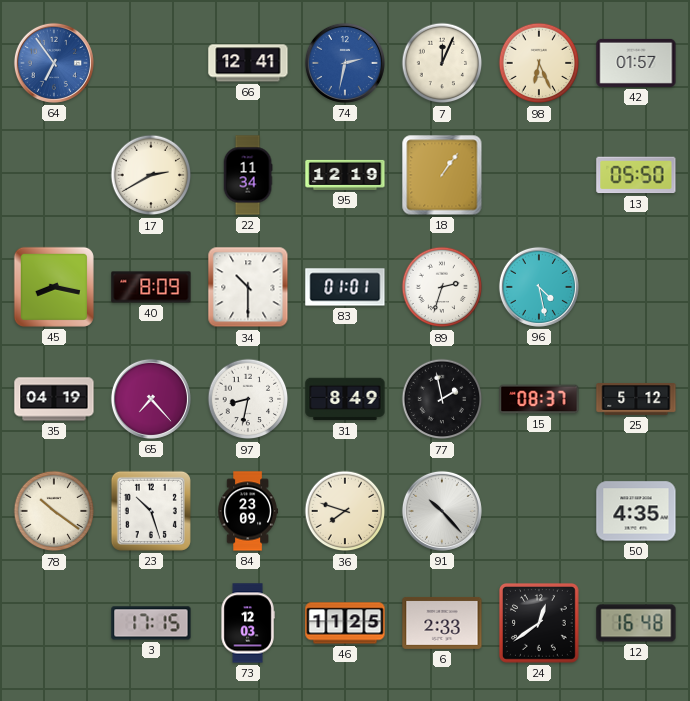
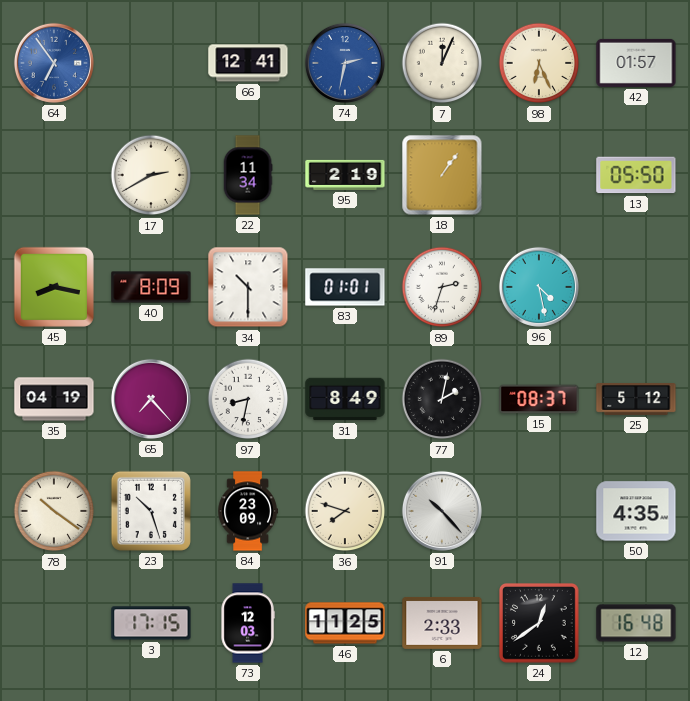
95: 12:19 -> 2:19 (345, 175)
77: 1:58 -> 2:02 (442, 399)
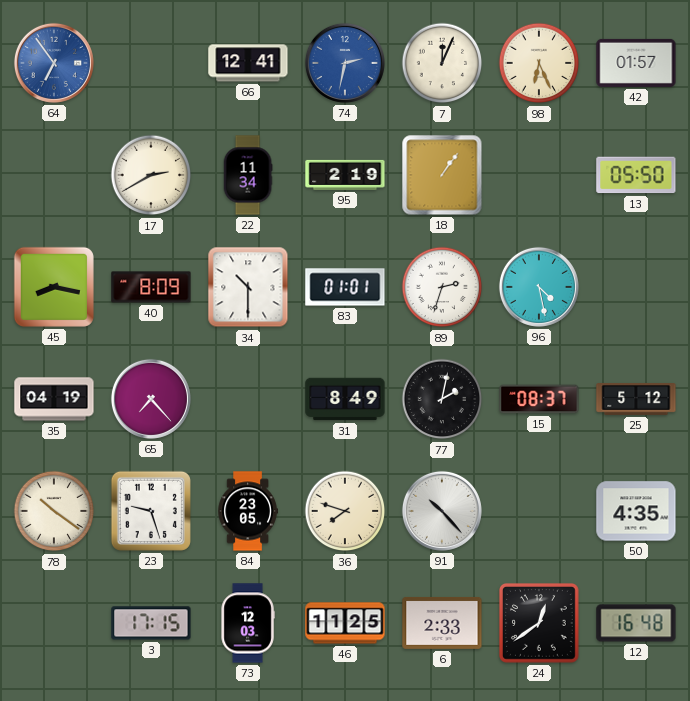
97: 8:32 -> none (248, 399)
23: 10:27 -> 9:27 (151, 511)
84: 23:09 -> 23:05 (248, 511)
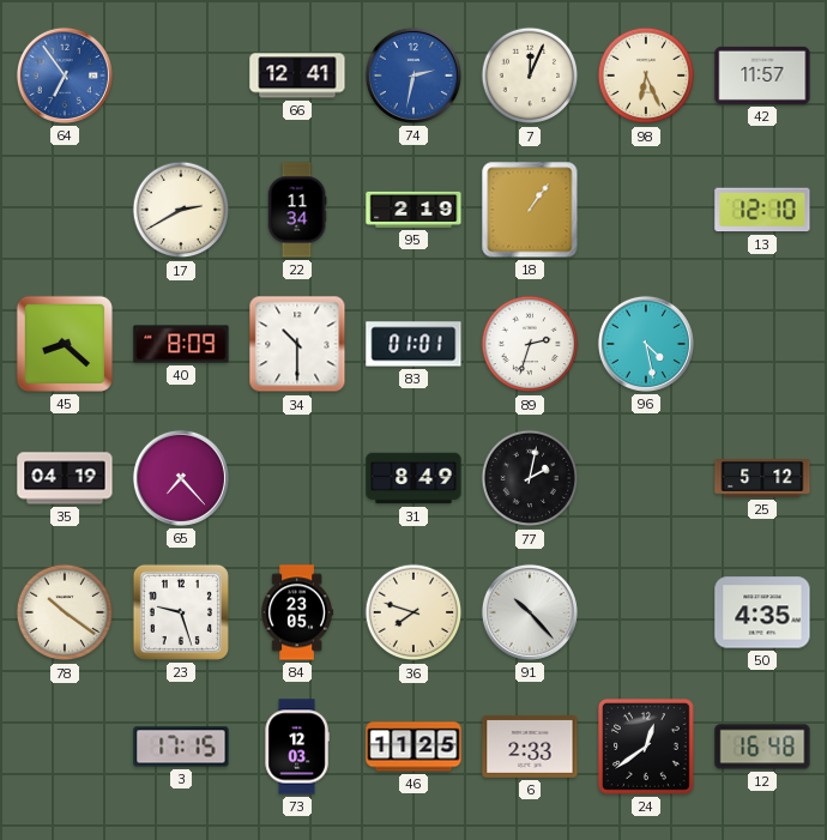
42: 01:57 -> 11:57 (762, 75)
13: 05:50 -> 12:10 (762, 210)
45: 8:17 -> 8:22 (65, 344)
15: 08:37 -> none (539, 399)
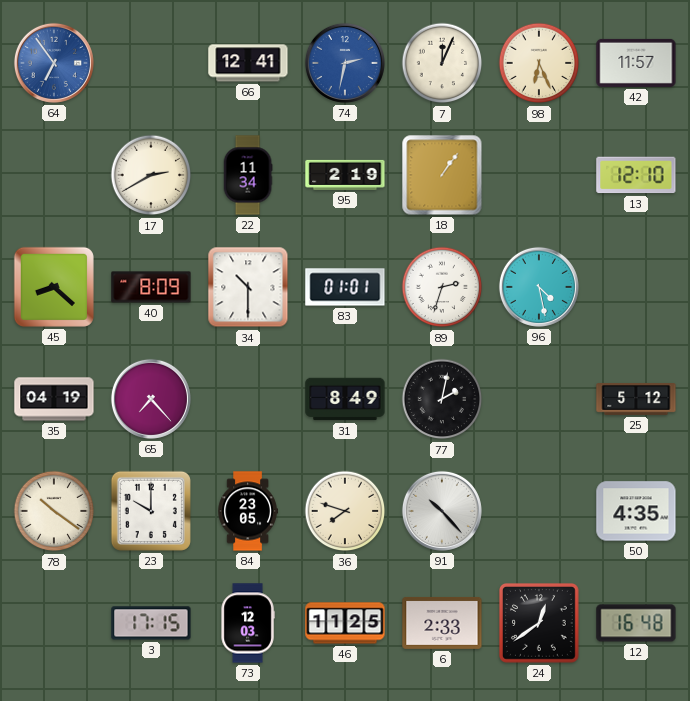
23: 9:27 -> 10:00 (151, 511)
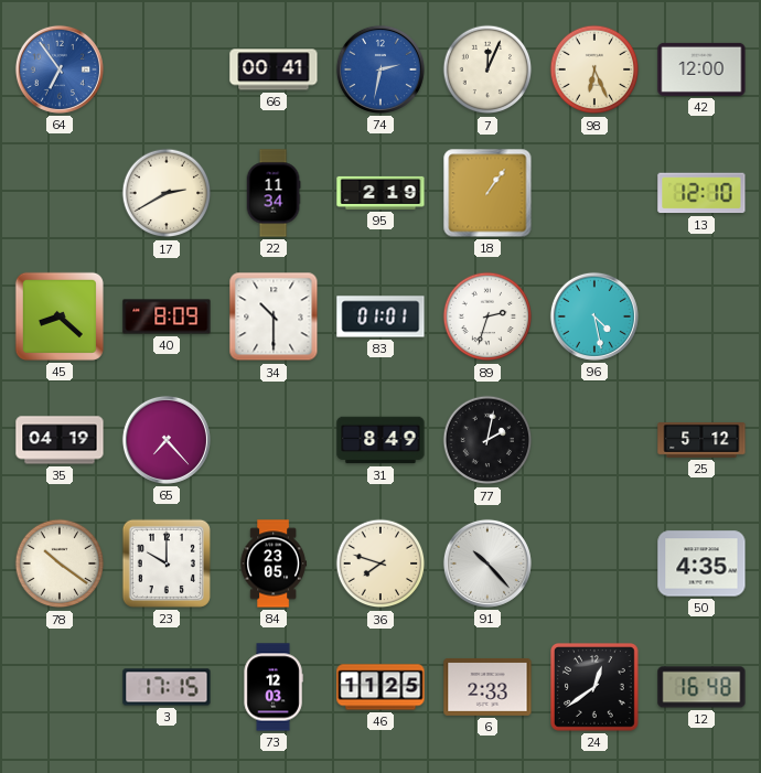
66: 12:41 -> 00:41 (274, 69)
42: 11:57 -> 12:00 (701, 69)
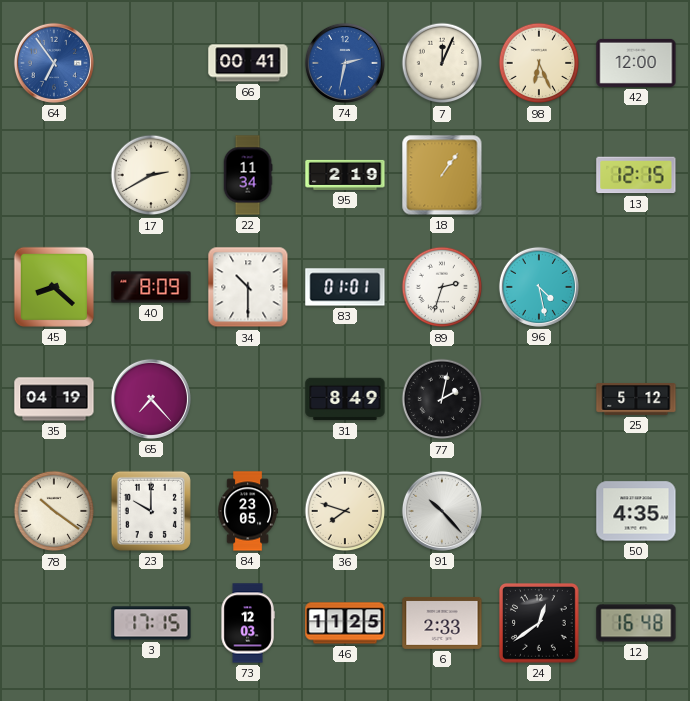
13: 12:10 -> 12:15 (636, 175)
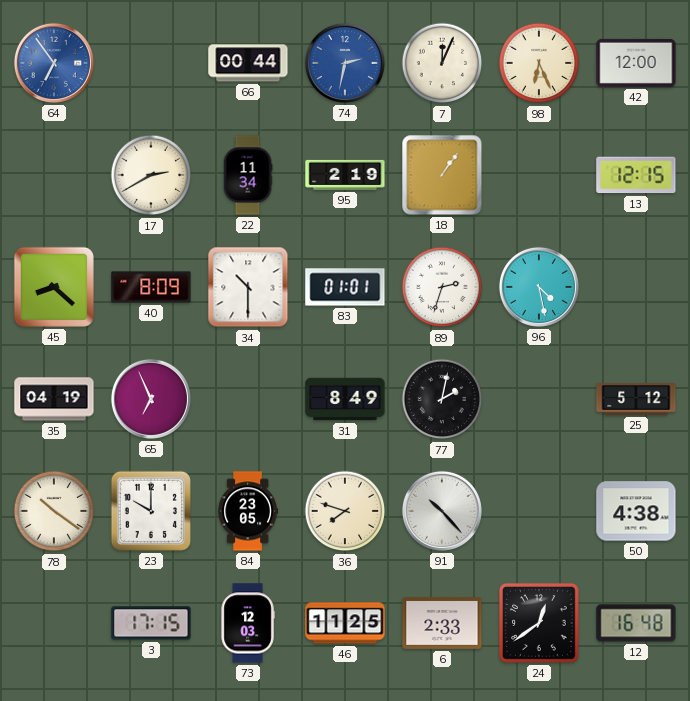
66: 00:41 -> 00:44 (248, 63)
65: 7:23 -> 6:56 (151, 399)
50: 4:35 -> 4:38 (636, 511)
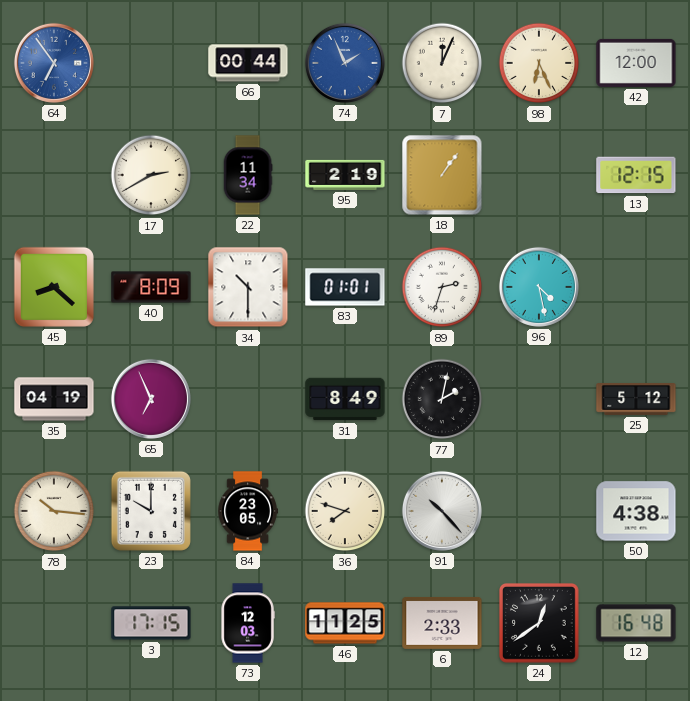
74: 2:32 -> 1:56 (345, 63)
78: 10:21 -> 10:16 (54, 511)
